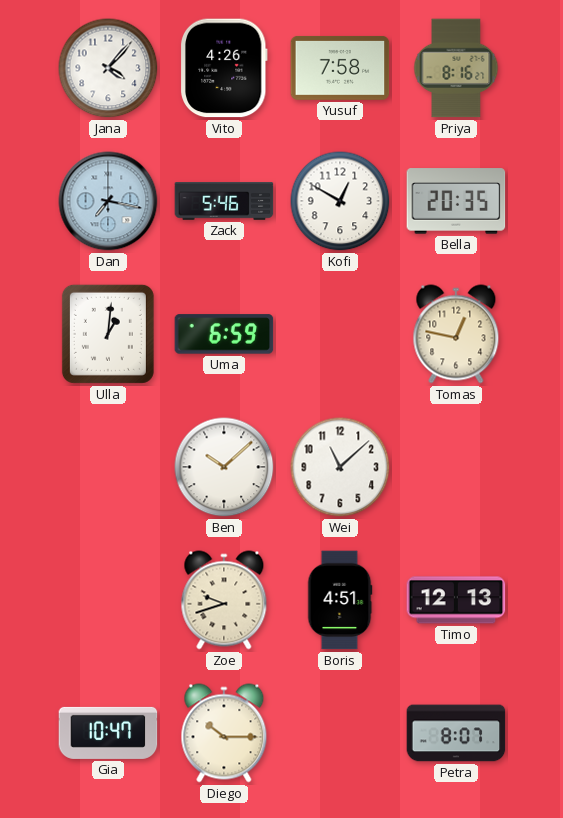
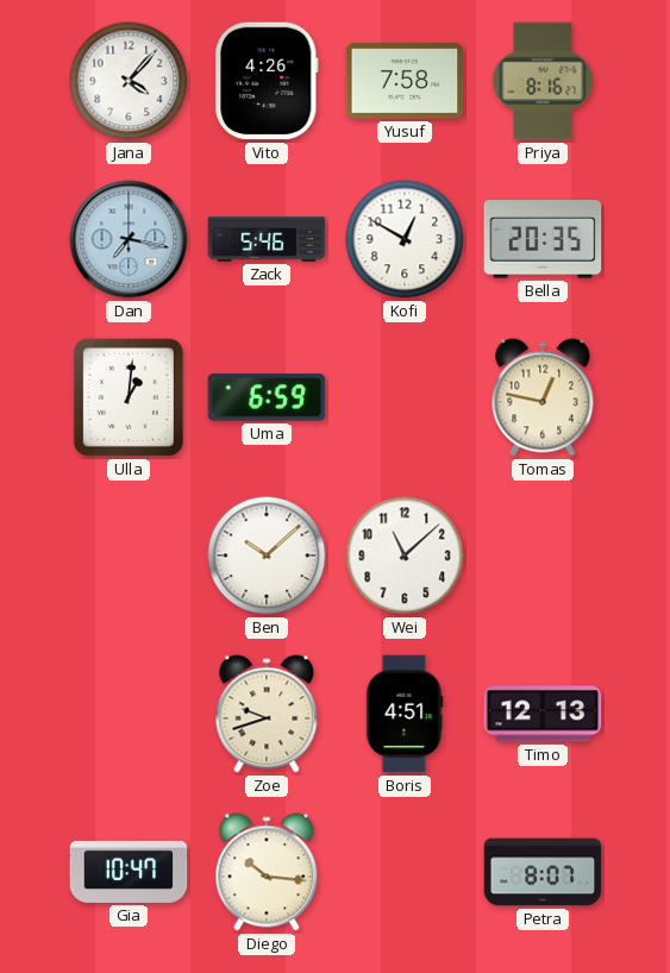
Diego: 10:15 -> 10:16 (267, 872)
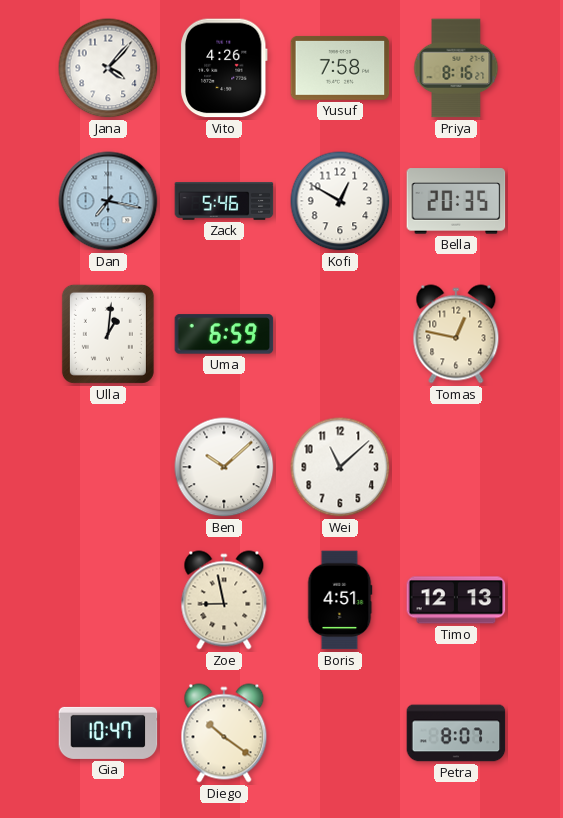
Zoe: 9:42 -> 8:58 (224, 600)
Diego: 10:16 -> 10:21 (224, 733)
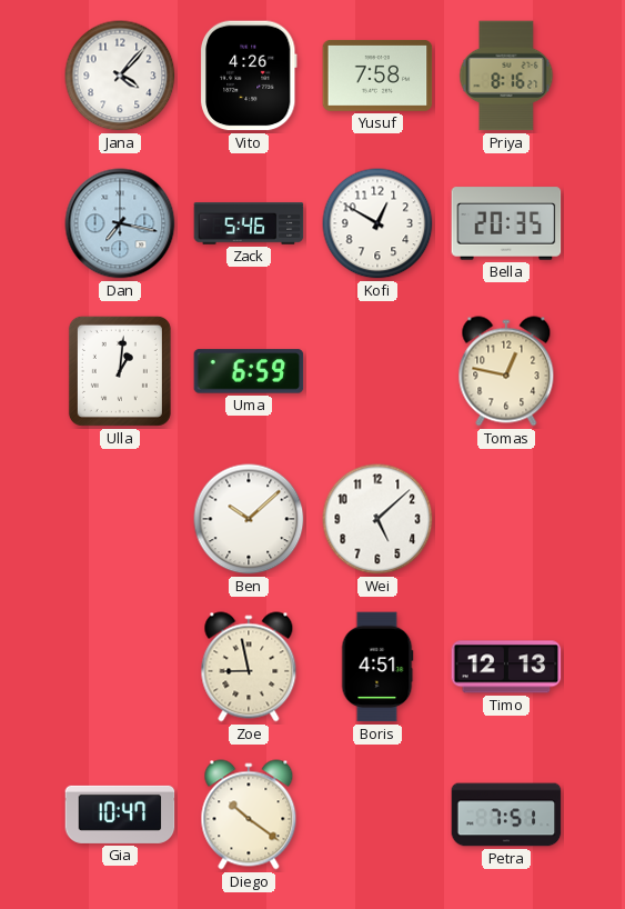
Wei: 11:08 -> 5:08 (377, 519)
Petra: 8:07 -> 7:51 (506, 815)
